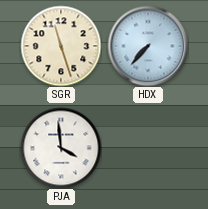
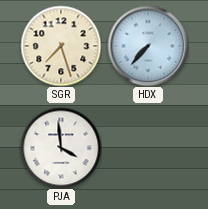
SGR: 11:27 -> 7:27 (61, 46)
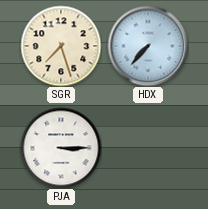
PJA: 3:59 -> 3:15 (61, 148)
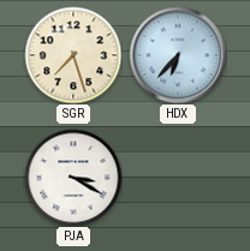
HDX: 7:37 -> 6:37 (178, 55)
PJA: 3:15 -> 3:20 (73, 178)
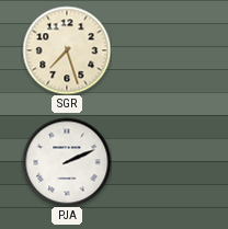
HDX: 6:37 -> none (178, 55)
PJA: 3:20 -> 2:11 (67, 162)
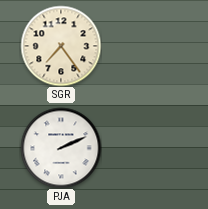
SGR: 7:27 -> 7:24 (61, 46)
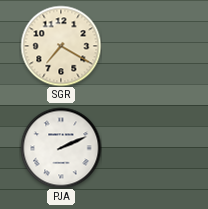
SGR: 7:24 -> 7:20 (61, 46)
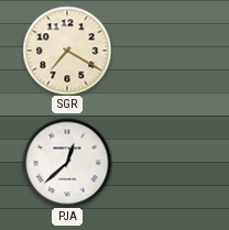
PJA: 2:11 -> 12:38 (67, 163)
